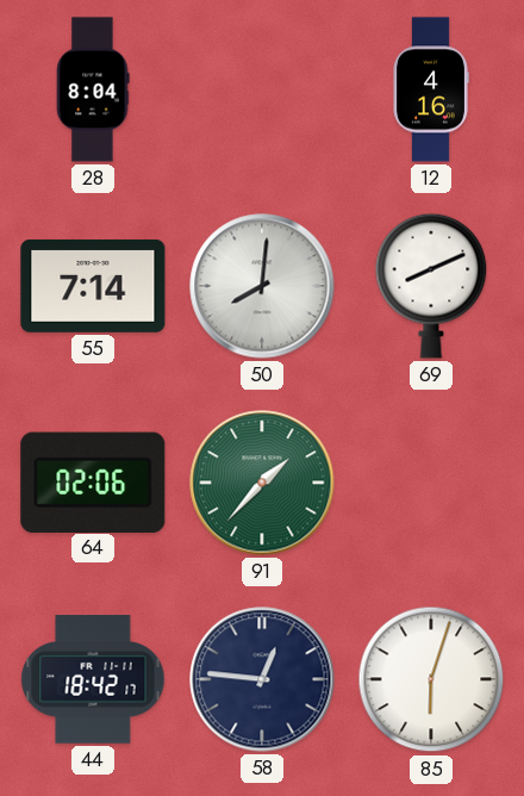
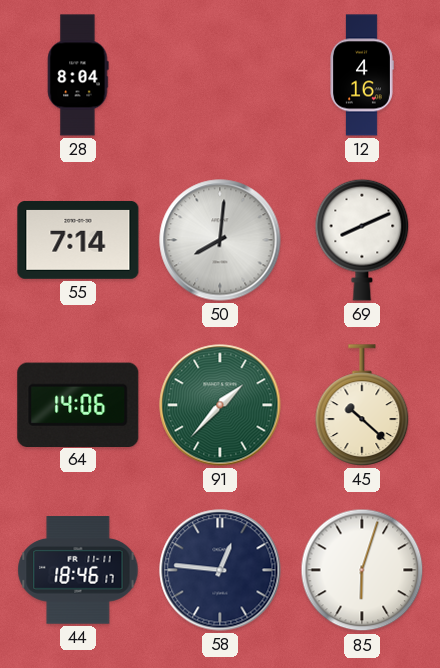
64: 02:06 -> 14:06 (78, 404)
45: none -> 10:22 (362, 405)
44: 18:42 -> 18:46 (78, 570)
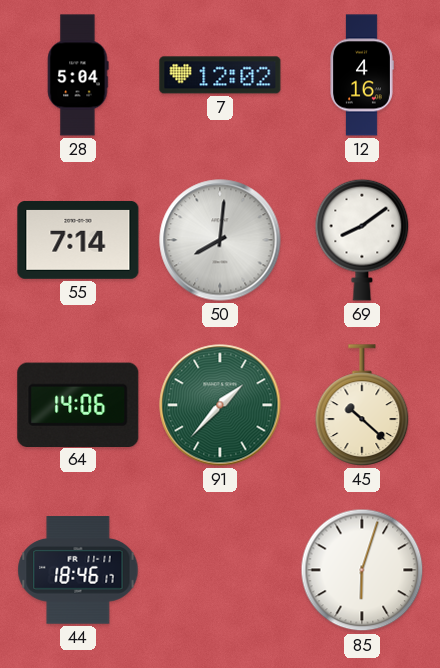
28: 8:04 -> 5:04 (78, 75)
7: none -> 12:02 (220, 75)
69: 8:11 -> 8:09 (362, 240)
58: 12:46 -> none (220, 570)
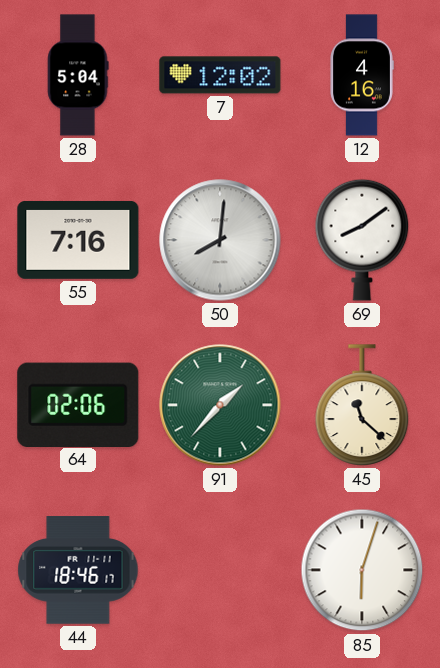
55: 7:14 -> 7:16 (78, 240)
64: 14:06 -> 02:06 (78, 404)
45: 10:22 -> 11:22 (362, 405)
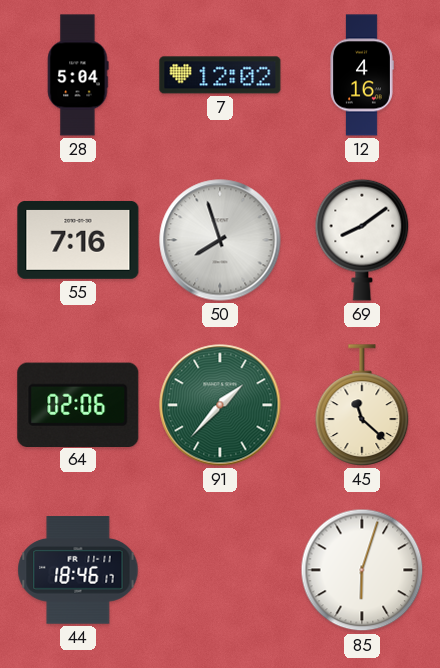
50: 8:01 -> 7:57 (220, 240)
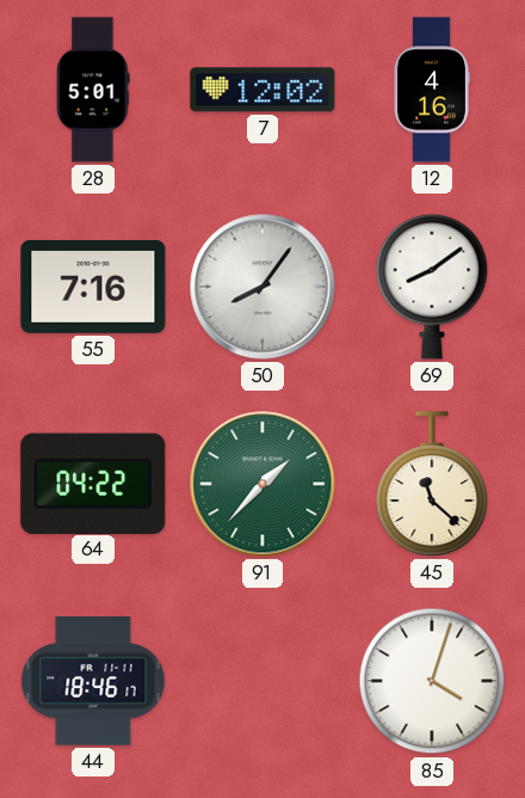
28: 5:04 -> 5:01 (93, 90)
50: 7:57 -> 8:06 (262, 287)
64: 02:06 -> 04:22 (93, 483)
85: 6:03 -> 4:03 (432, 681)
